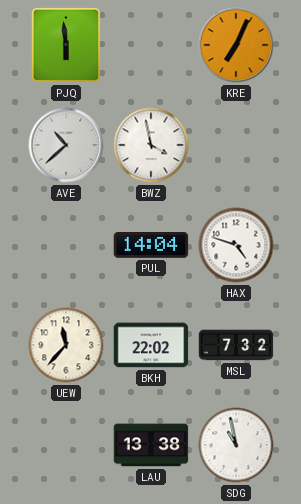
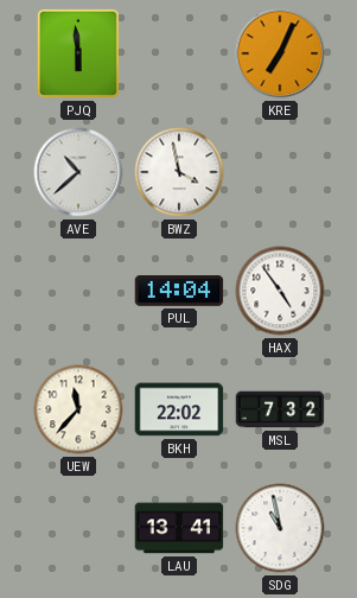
HAX: 4:48 -> 4:54 (280, 291)
LAU: 13:38 -> 13:41 (179, 528)
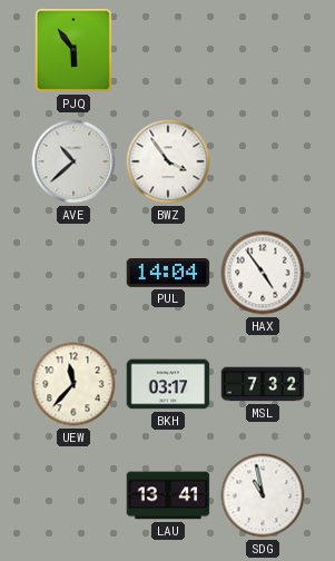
PJQ: 5:59 -> 5:54 (73, 50)
KRE: 7:04 -> none (280, 53)
BWZ: 3:58 -> 3:54 (168, 161)
BKH: 22:02 -> 03:17 (168, 384)
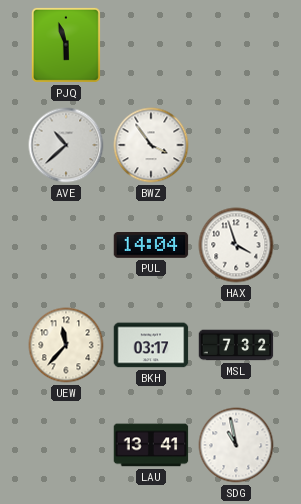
PJQ: 5:54 -> 5:57 (66, 45)
HAX: 4:54 -> 3:57 (236, 245)
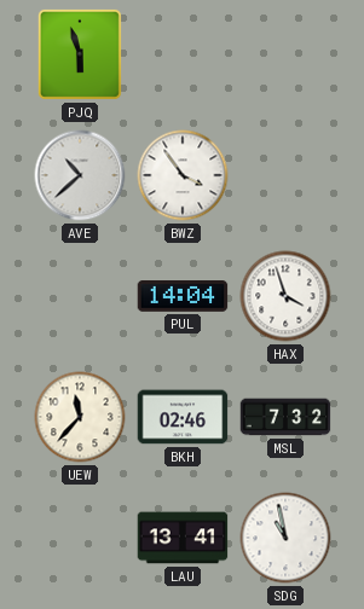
BKH: 03:17 -> 02:46 (183, 417)
